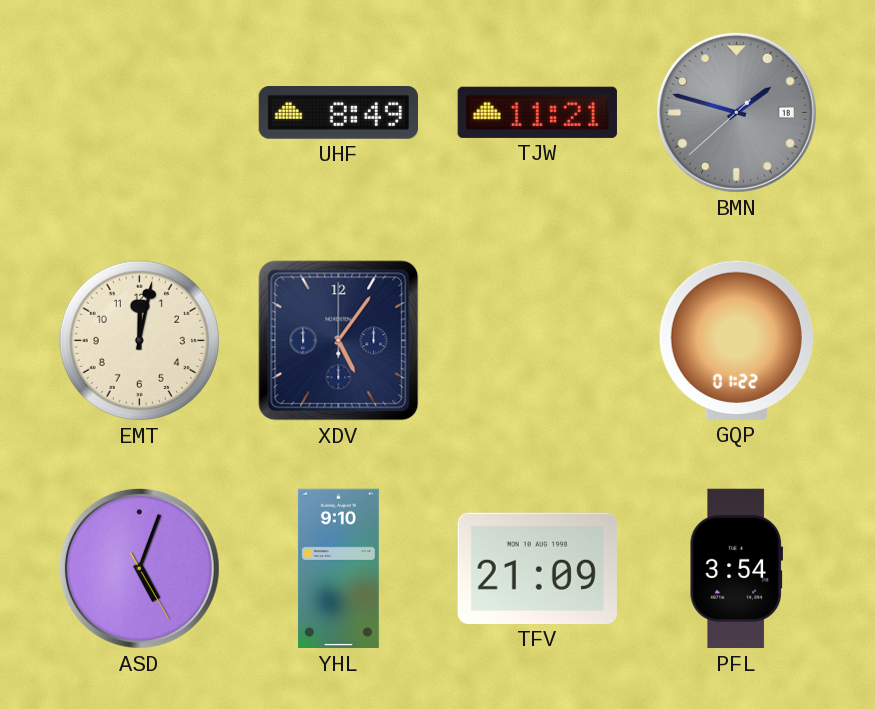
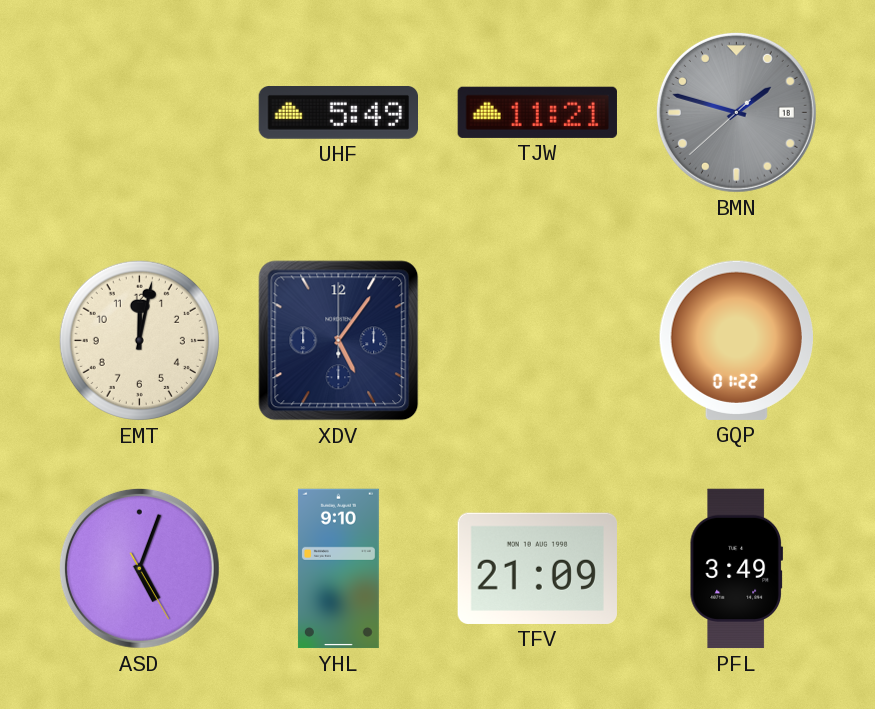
UHF: 8:49 -> 5:49 (338, 113)
PFL: 3:54 -> 3:49 (736, 569)
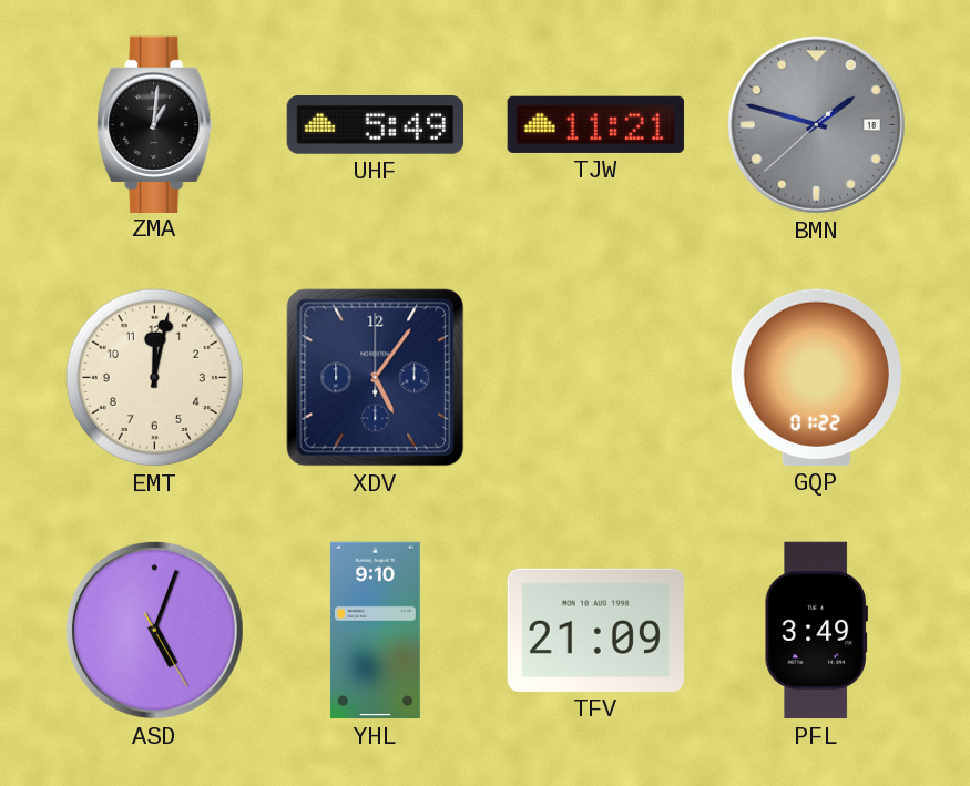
ZMA: none -> 1:01 (155, 124)
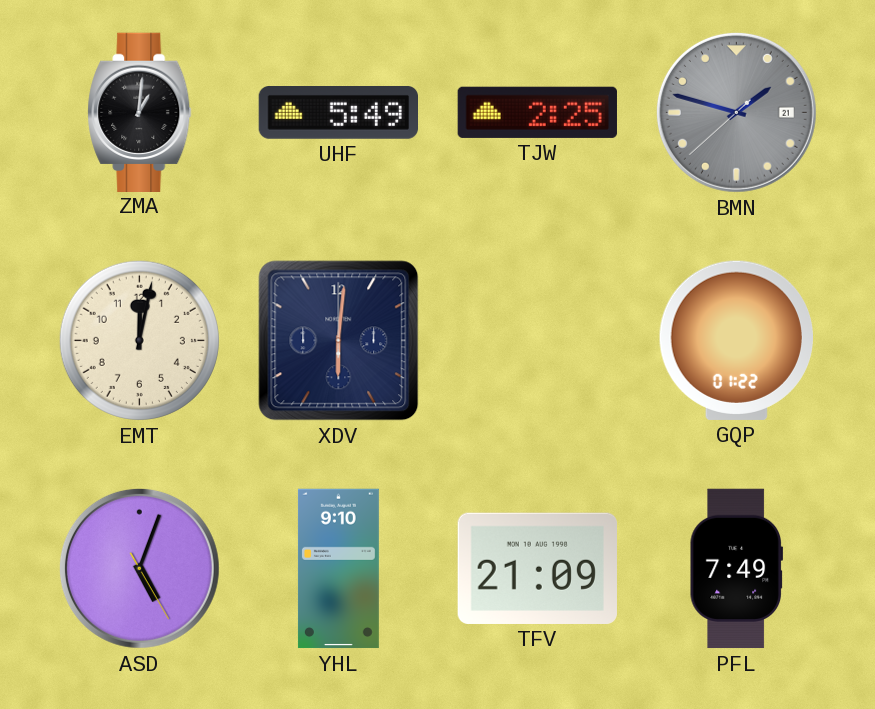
TJW: 11:21 -> 2:25 (537, 112)
BMN date: 18 -> 21 (736, 112)
XDV: 5:06 -> 6:01 (339, 341)
PFL: 3:49 -> 7:49 (736, 569)
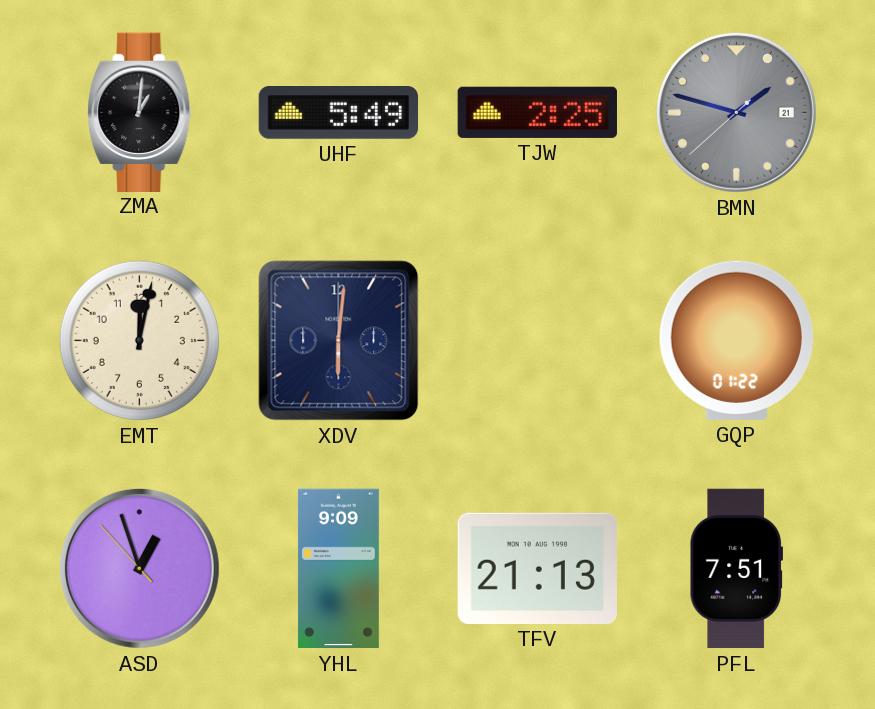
ASD: 5:03 -> 12:56 (139, 568)
YHL: 9:10 -> 9:09 (338, 569)
TFV: 21:09 -> 21:13 (537, 568)
PFL: 7:49 -> 7:51 (736, 569)
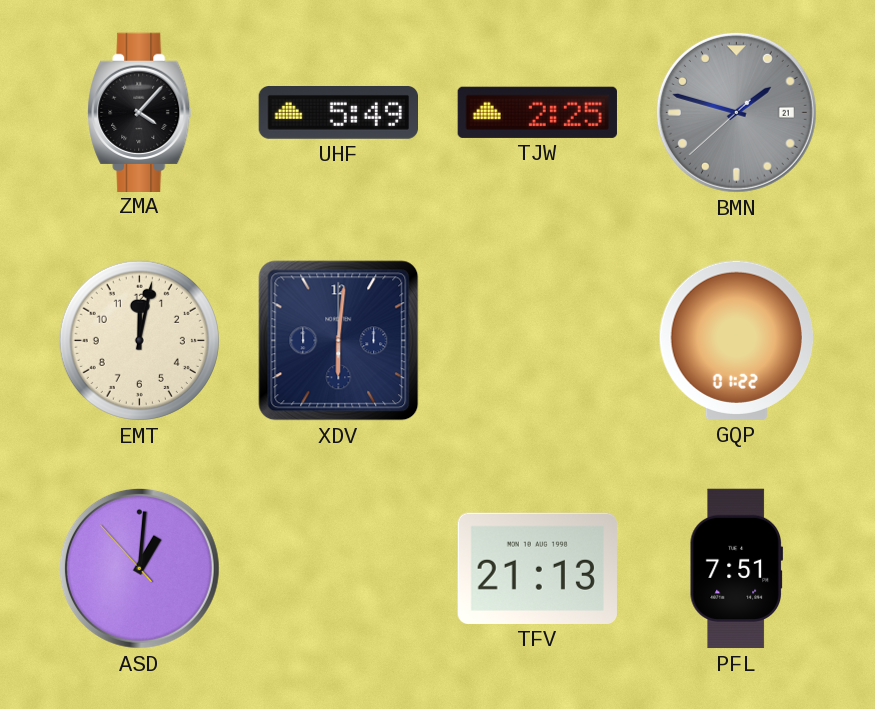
ZMA: 1:01 -> 4:07 (140, 112)
ASD: 12:56 -> 1:00 (139, 568)
YHL: 9:09 -> none (338, 569)
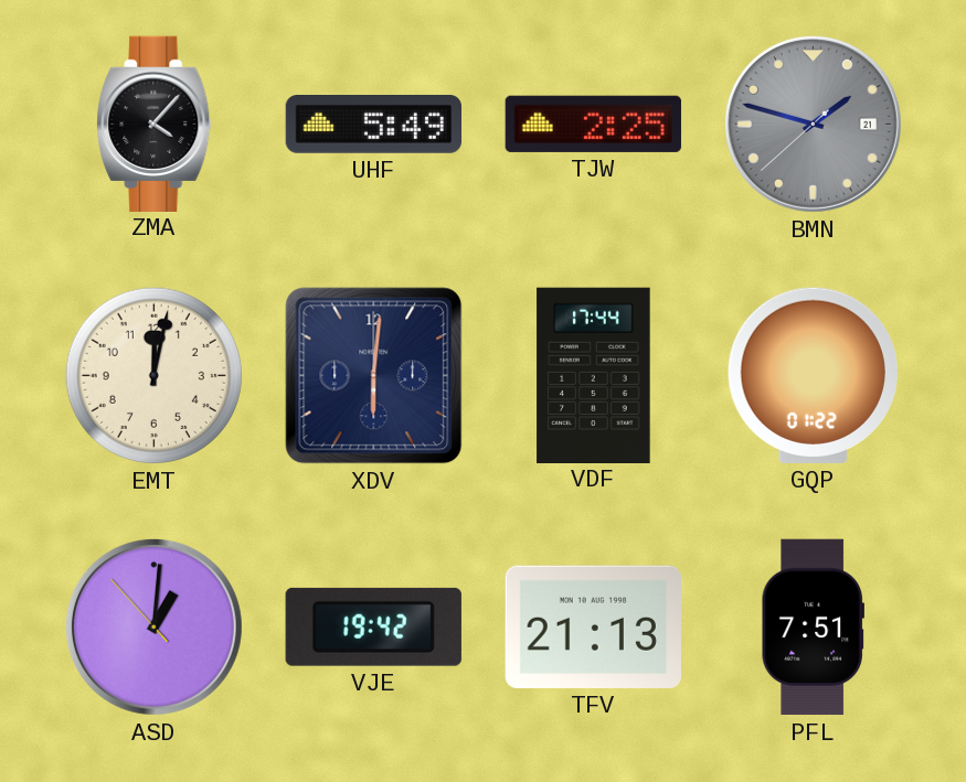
VDF: none -> 17:44 (594, 375)
VJE: none -> 19:42 (373, 626)
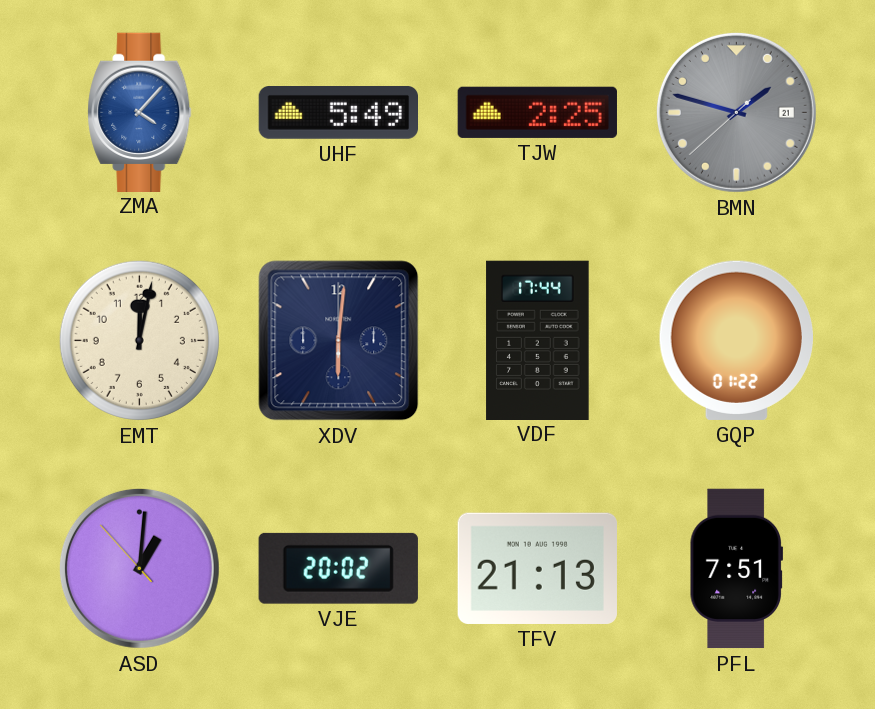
ZMA dial: black -> blue (140, 112)
VJE: 19:42 -> 20:02 (338, 568)
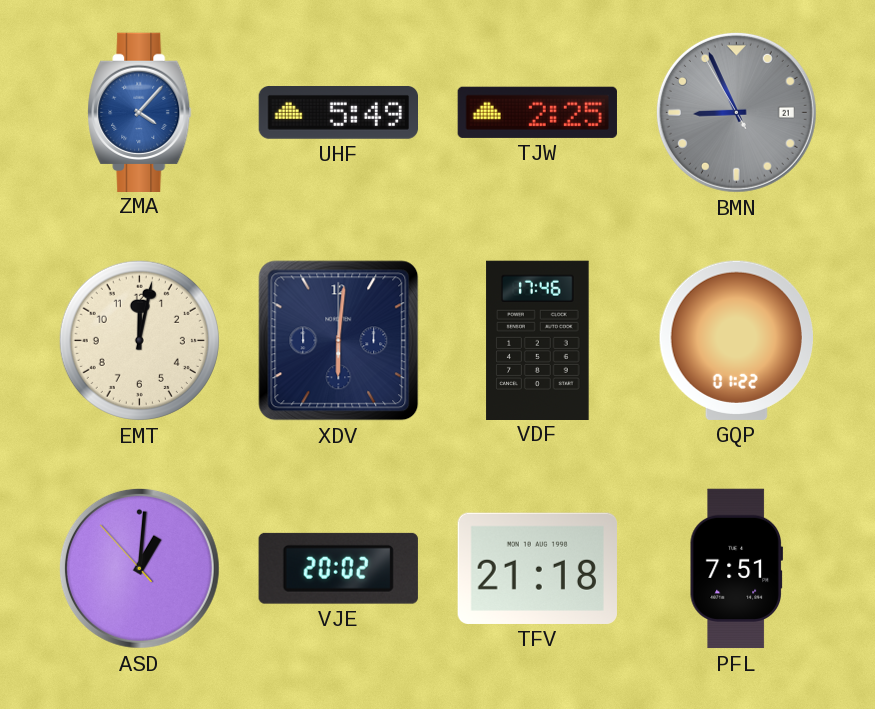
BMN: 1:47 -> 8:55 (736, 112)
VDF: 17:44 -> 17:46 (538, 340)
TFV: 21:13 -> 21:18 (537, 568)
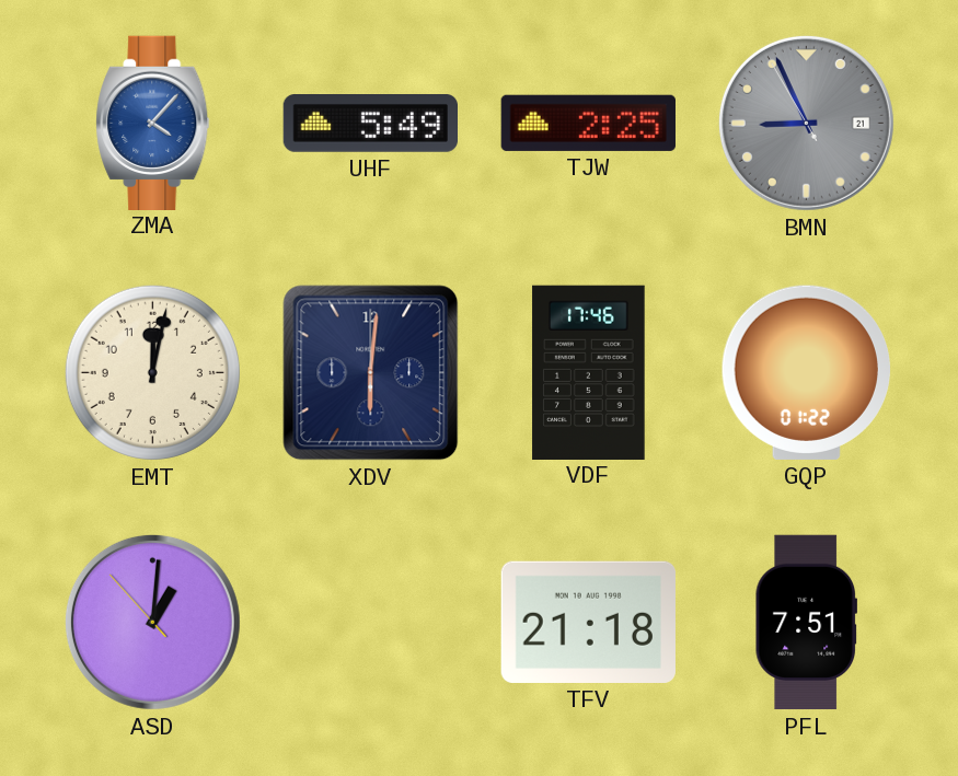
VJE: 20:02 -> none (338, 568)
